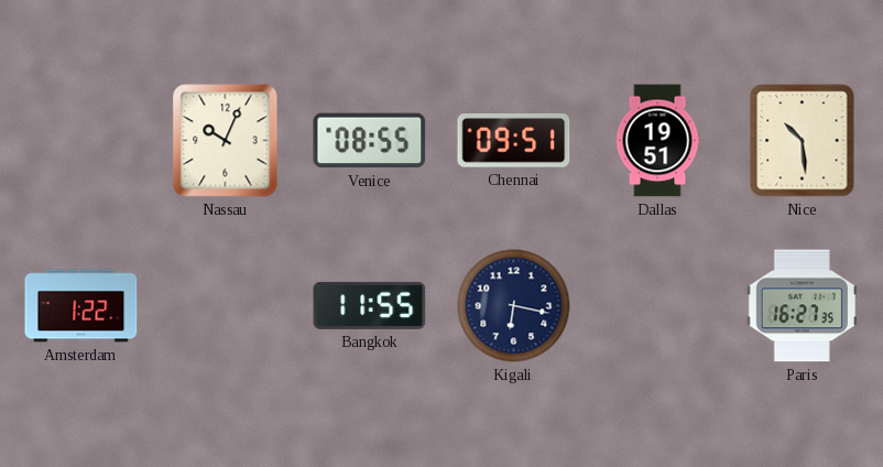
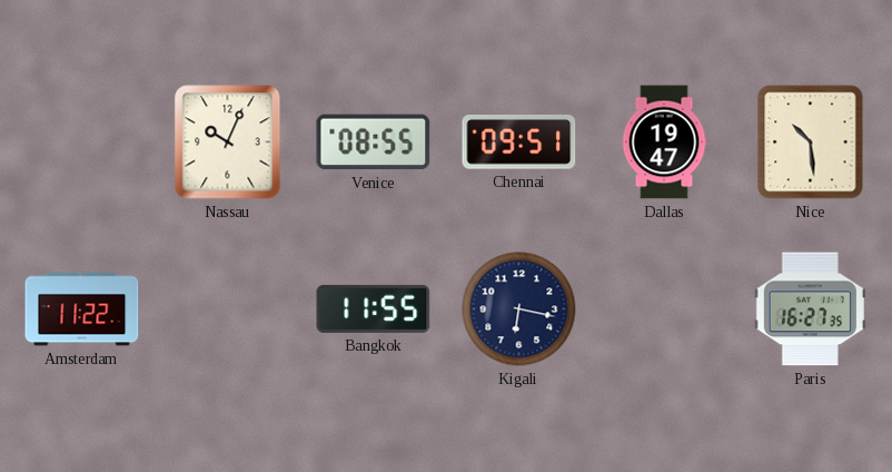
Dallas: 19:51 -> 19:47 (664, 142)
Amsterdam: 1:22 -> 11:22 (82, 309)
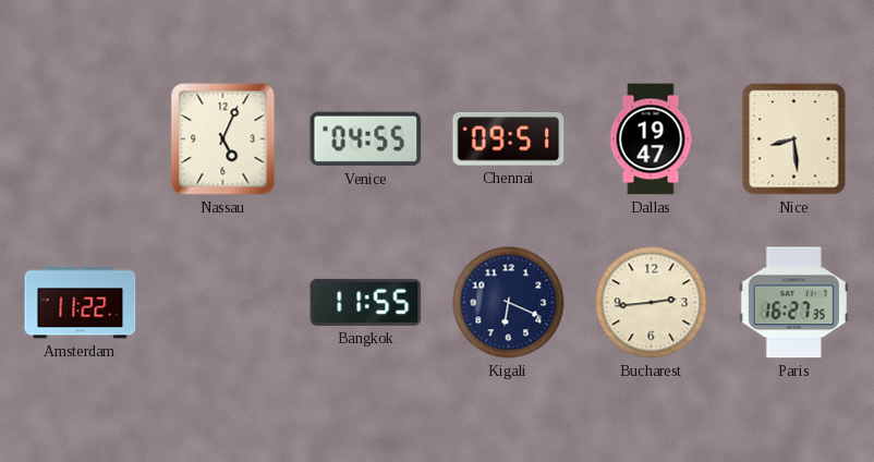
Nassau: 10:04 -> 5:04 (223, 139)
Venice: 08:55 -> 04:55 (366, 139)
Nice: 10:29 -> 8:29 (794, 139)
Kigali: 6:17 -> 6:19 (509, 303)
Bucharest: none -> 2:44 (652, 303)
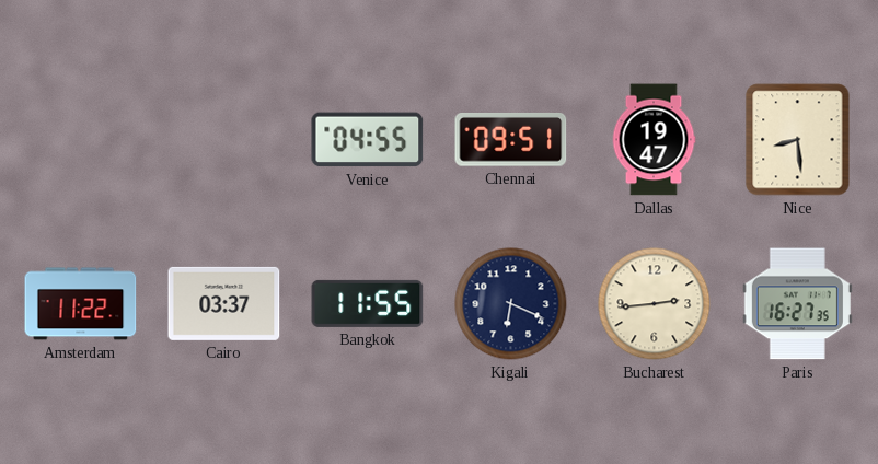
Nassau: 5:04 -> none (223, 139)
Cairo: none -> 03:37 (224, 303)
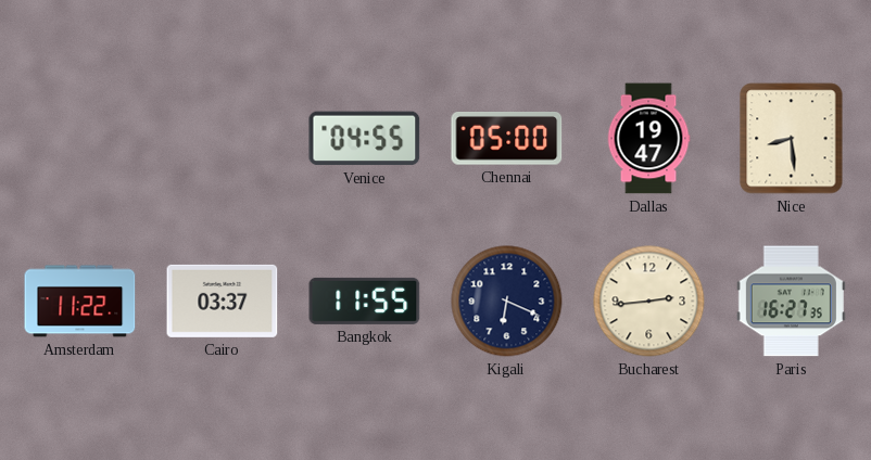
Chennai: 09:51 -> 05:00 (507, 139)
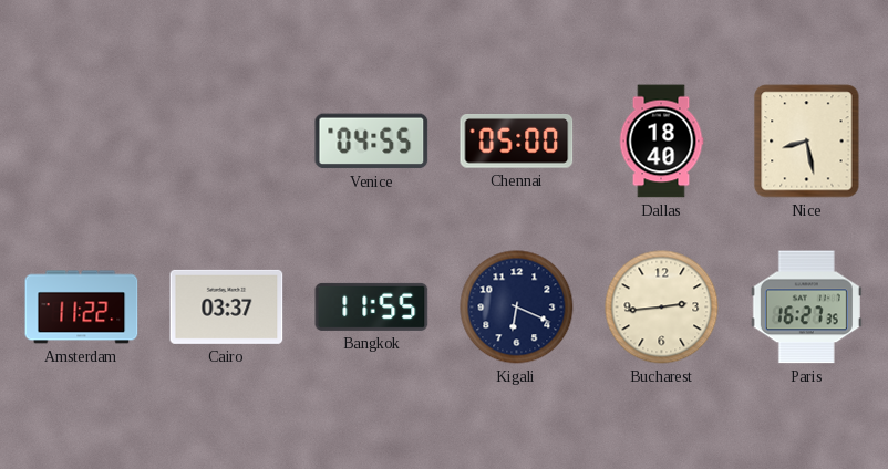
Dallas: 19:47 -> 18:40 (661, 142)
Nice: 8:29 -> 8:28 (807, 142)
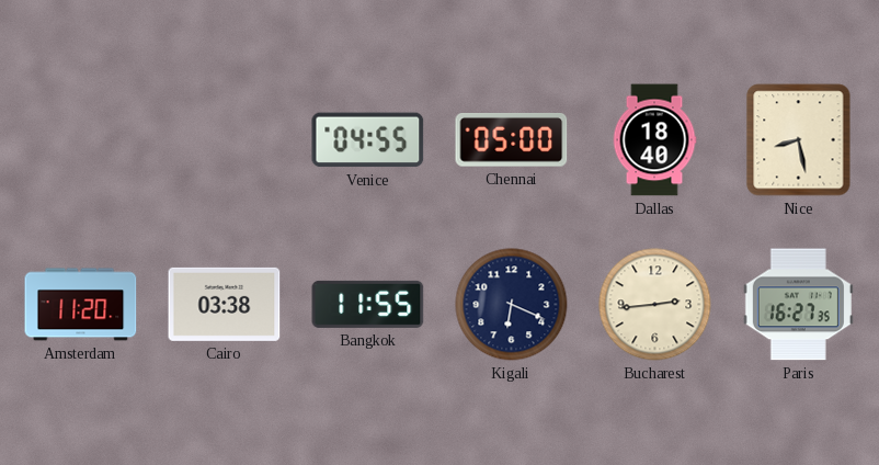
Amsterdam: 11:22 -> 11:20 (81, 305)
Cairo: 03:37 -> 03:38 (225, 304)
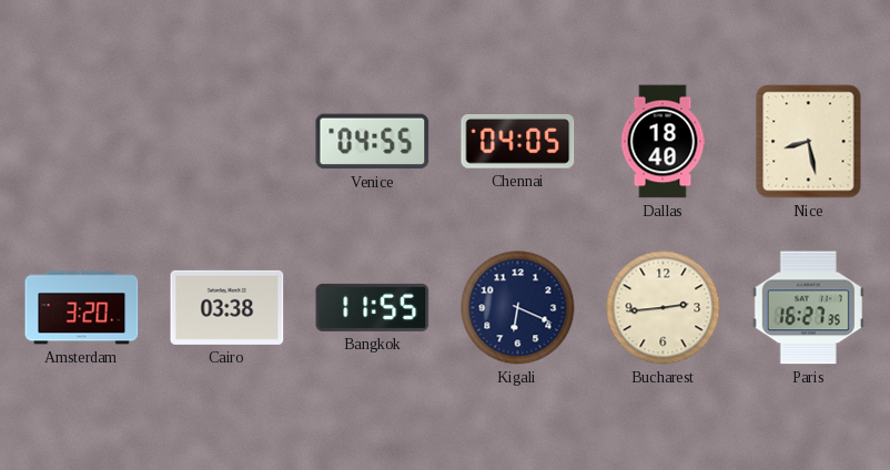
Chennai: 05:00 -> 04:05 (518, 142)
Amsterdam: 11:20 -> 3:20 (82, 308)
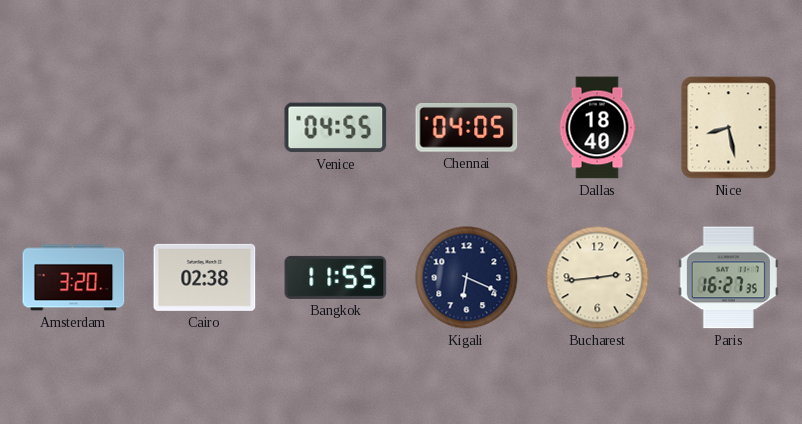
Cairo: 03:38 -> 02:38 (205, 277)
